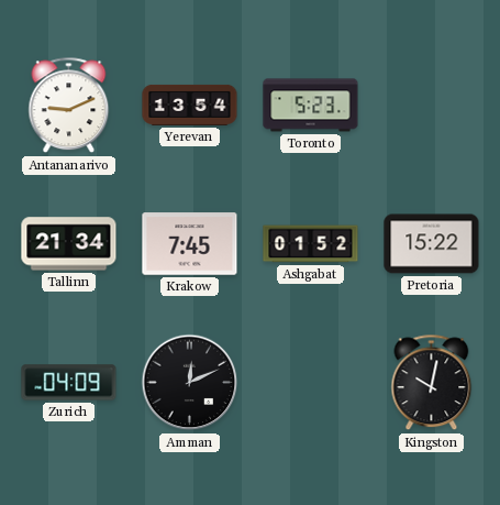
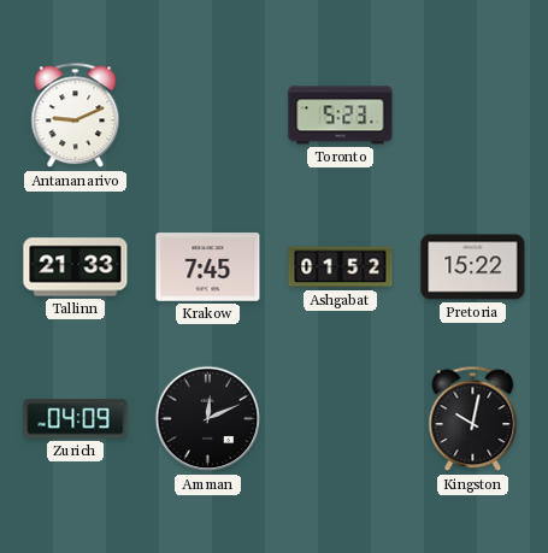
Yerevan: 13:54 -> none (190, 105)
Tallinn: 21:34 -> 21:33 (76, 267)
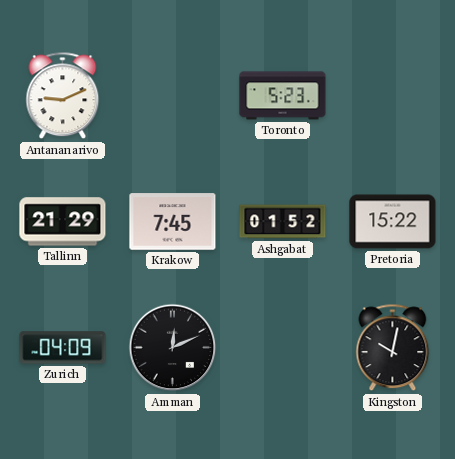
Tallinn: 21:33 -> 21:29 (63, 222)
